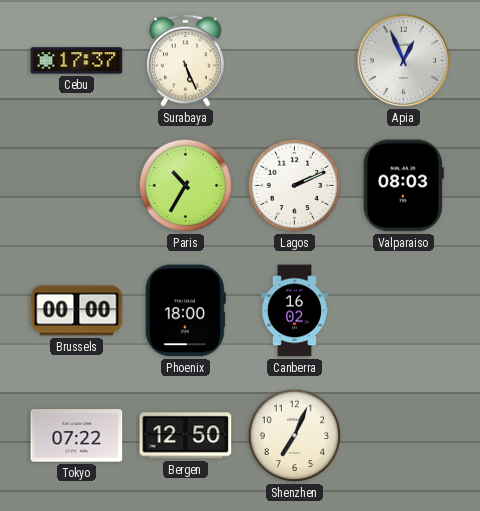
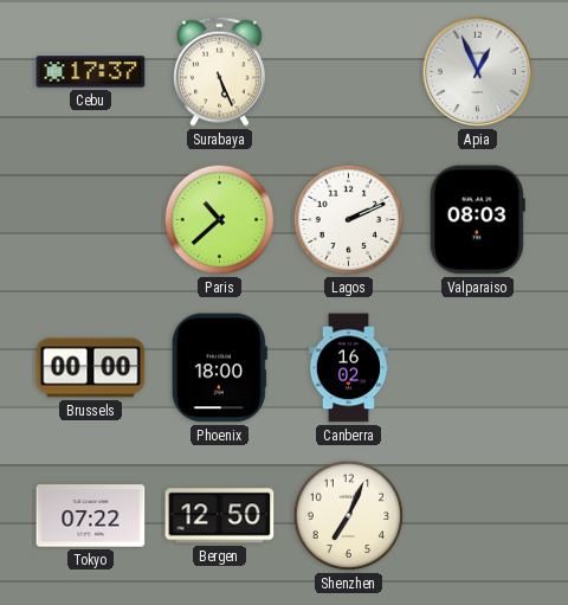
Paris: 10:35 -> 10:38 (220, 220)
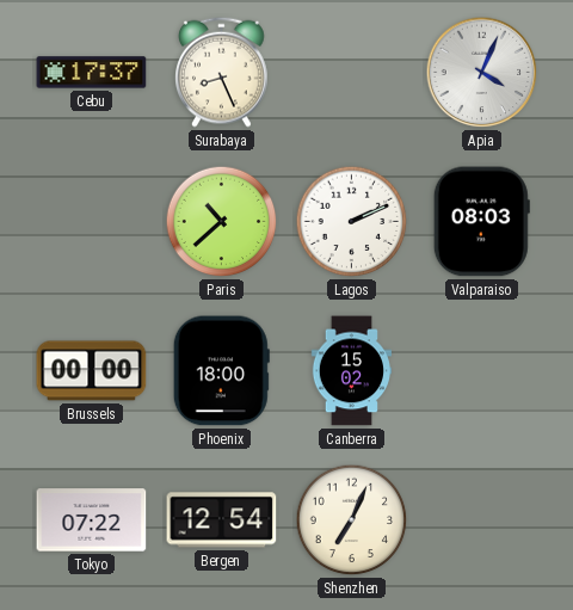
Surabaya: 5:26 -> 8:26 (222, 72)
Apia: 12:56 -> 4:04 (482, 73)
Canberra: 16:02 -> 15:02 (351, 371)
Bergen: 12:50 -> 12:54 (222, 520)
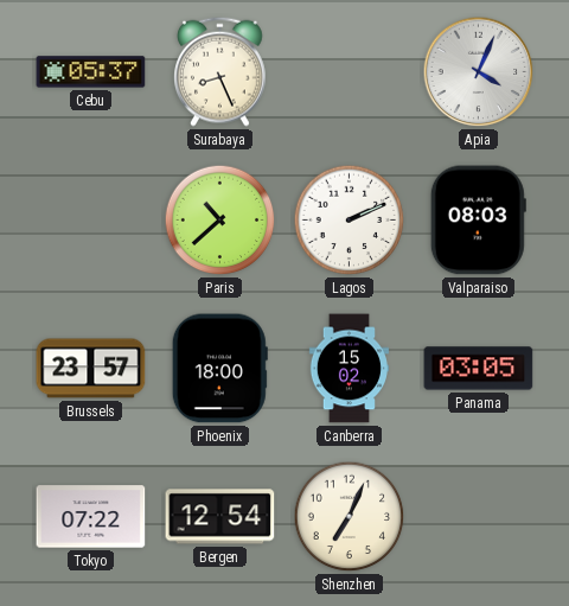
Cebu: 17:37 -> 05:37 (91, 72)
Brussels: 00:00 -> 23:57 (91, 369)
Panama: none -> 03:05 (479, 369)
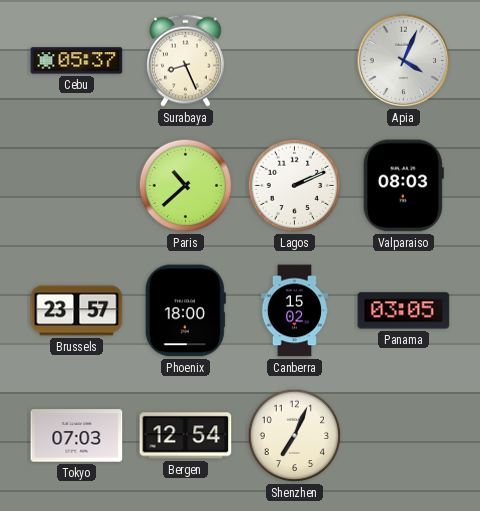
Tokyo: 07:22 -> 07:03 (77, 436)
